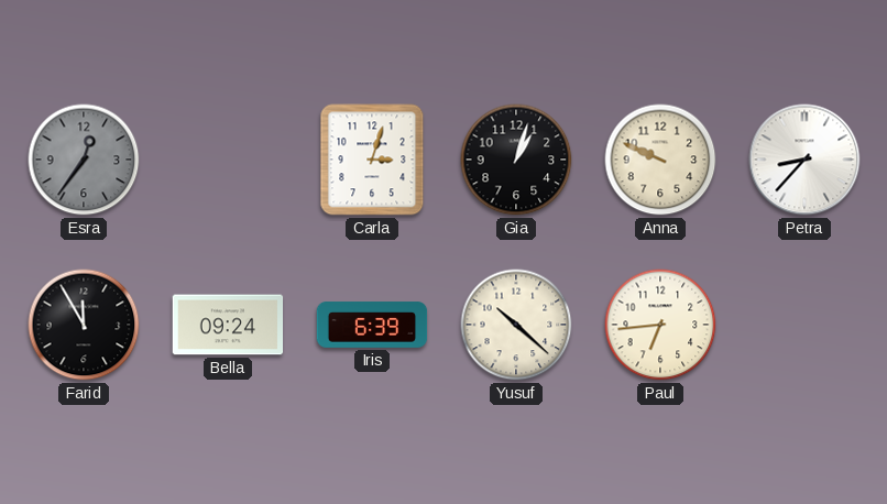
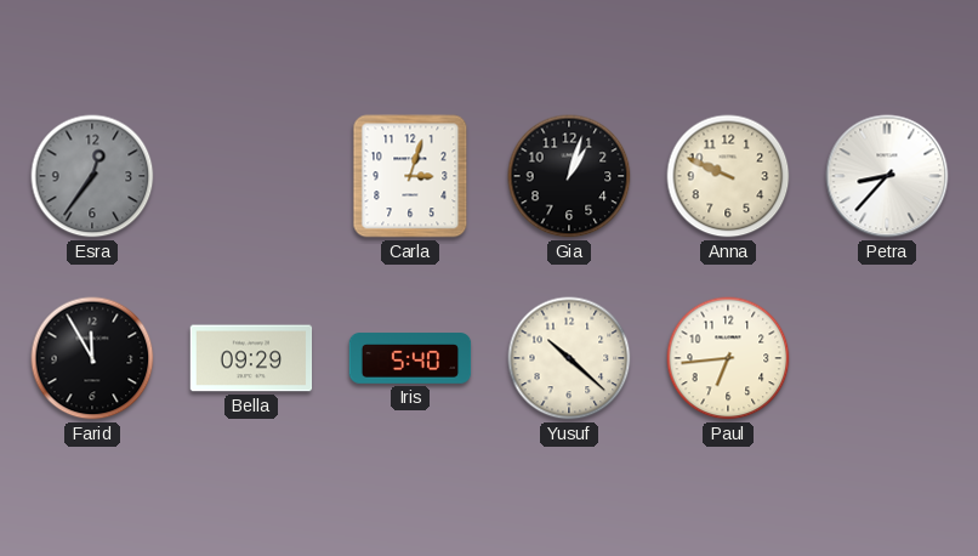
Bella: 09:24 -> 09:29 (251, 358)
Iris: 6:39 -> 5:40 (410, 358)
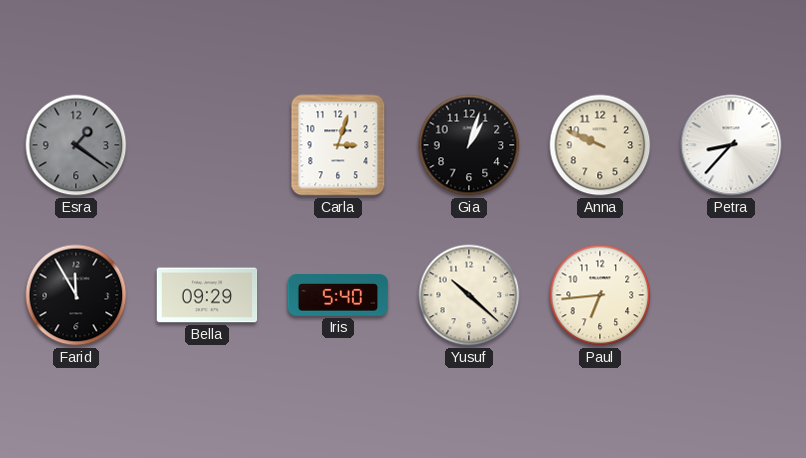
Esra: 12:36 -> 1:21 (76, 145)
